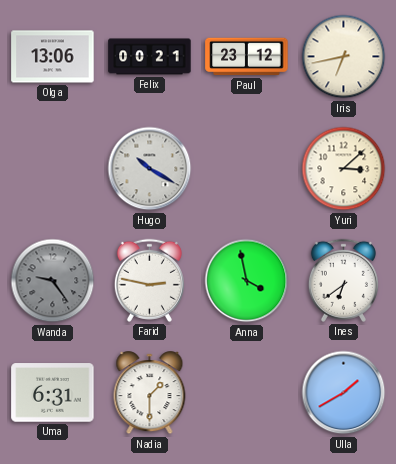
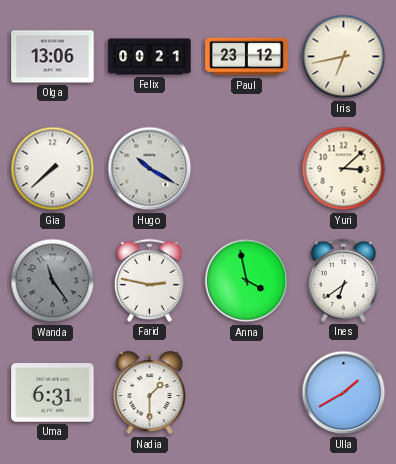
Gia: none -> 7:38 (53, 169)
Wanda: 9:24 -> 11:24 (53, 281)
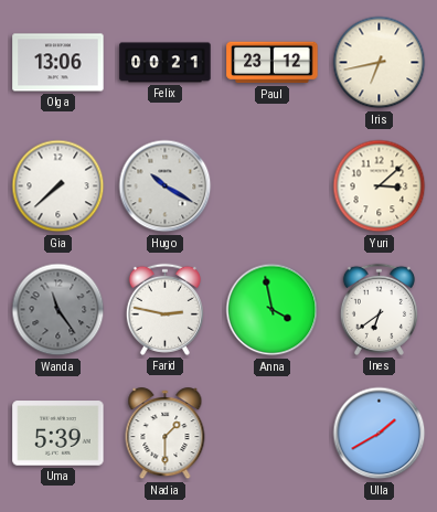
Uma: 6:31 -> 5:39 (58, 434)
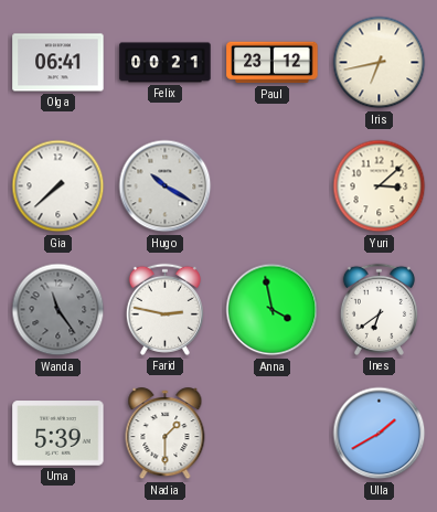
Olga: 13:06 -> 06:41 (58, 63)
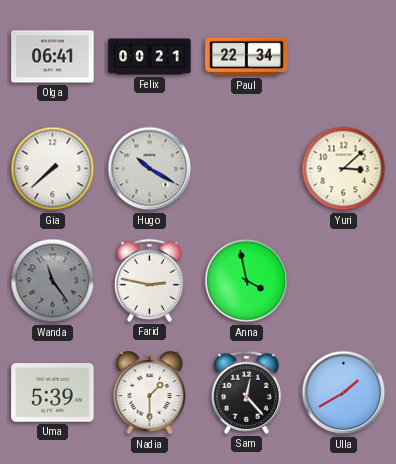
Paul: 23:12 -> 22:34 (247, 57)
Iris: 6:43 -> none (380, 63)
Ines: 6:39 -> none (379, 309)
Sam: none -> 12:23 (246, 392)
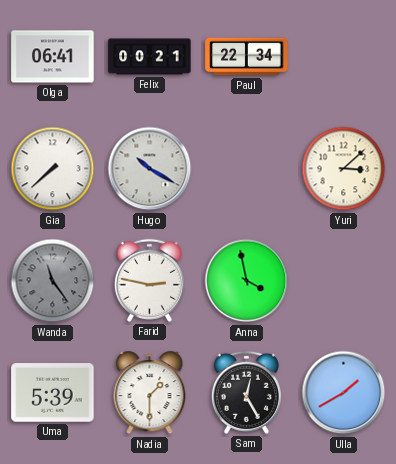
Sam: 12:23 -> 12:25 (246, 392)
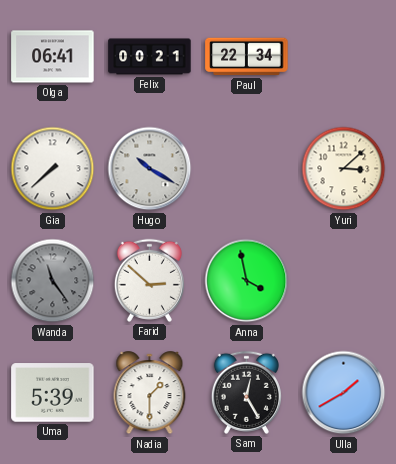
Farid: 2:47 -> 2:52 (149, 280)
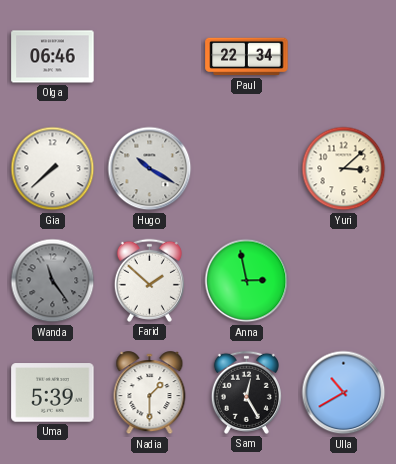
Olga: 06:41 -> 06:46 (53, 57)
Felix: 00:21 -> none (150, 57)
Farid: 2:52 -> 1:52 (149, 280)
Anna: 3:58 -> 2:58 (247, 281)
Ulla: 1:40 -> 10:40 (344, 393)
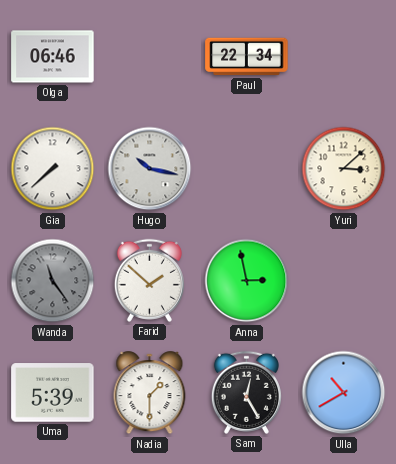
Hugo: 10:20 -> 10:17 (150, 169)
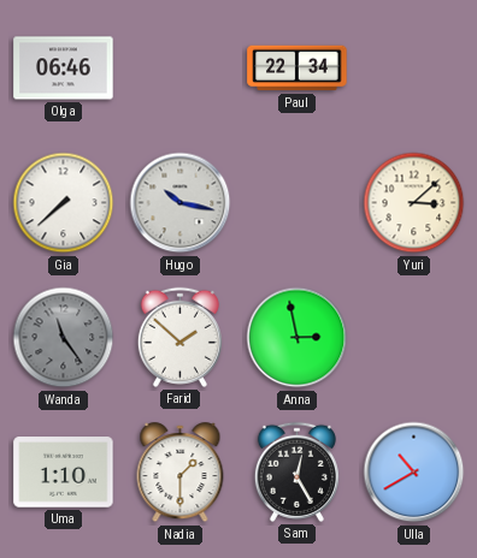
Uma: 5:39 -> 1:10 (64, 473)
